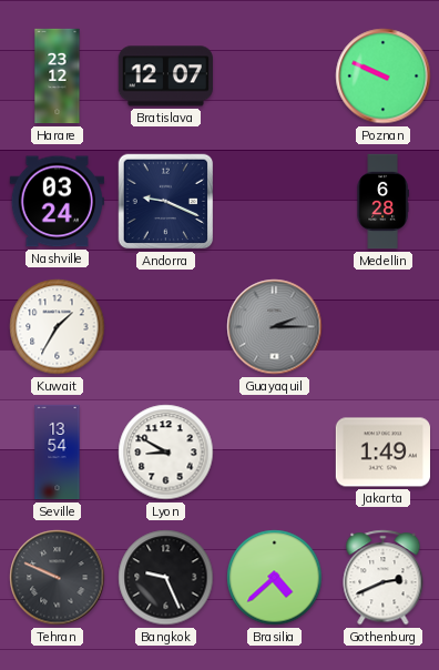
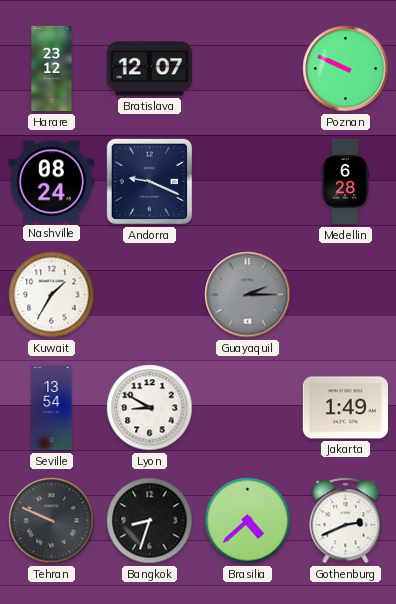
Nashville: 03:24 -> 08:24 (51, 182)
Bangkok: 9:26 -> 8:33 (150, 521)
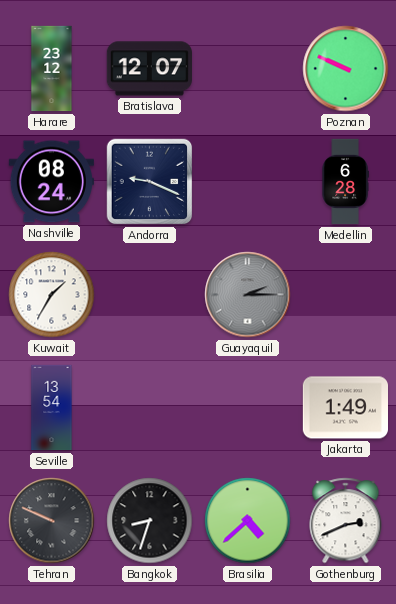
Lyon: 8:50 -> none (150, 408)
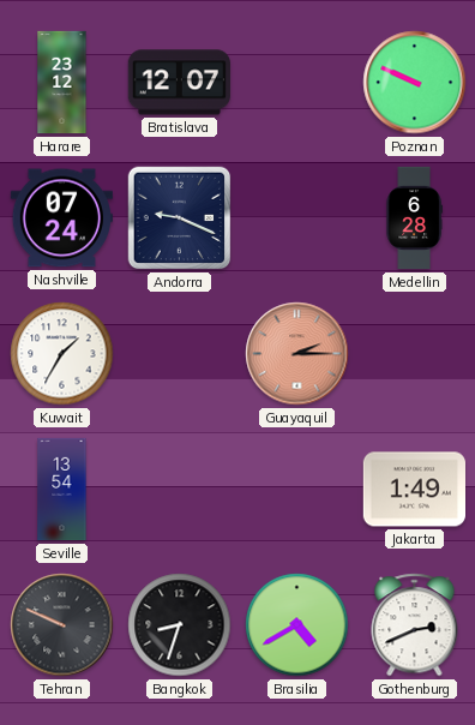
Nashville: 08:24 -> 07:24 (61, 218)
Guayaquil dial: grey -> salmon (297, 354)
Brasilia: 4:38 -> 4:40 (297, 625)
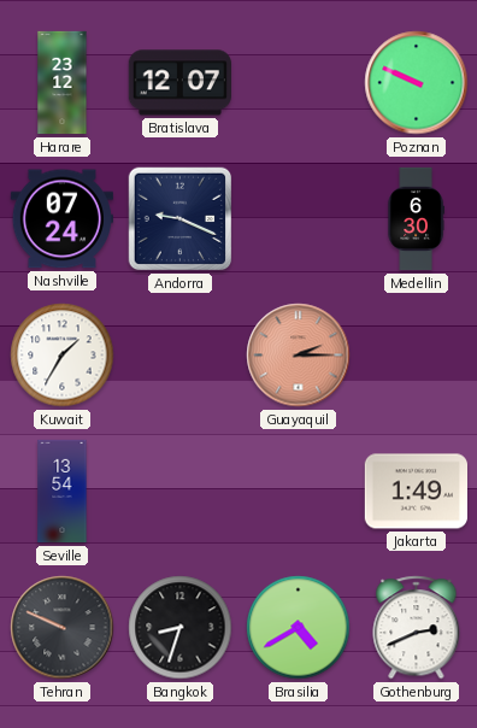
Medellin: 6:28 -> 6:30 (416, 219)
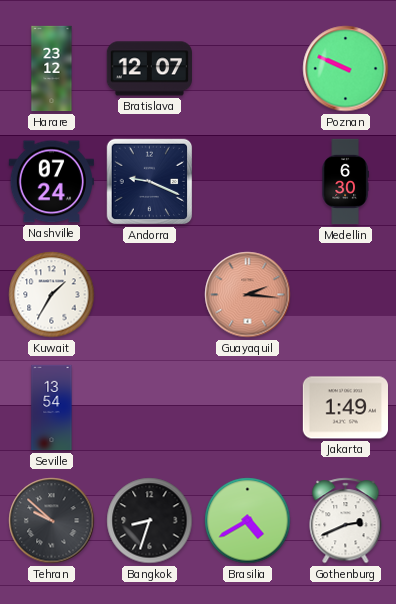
Guayaquil: 2:15 -> 2:16 (248, 295)
Tehran: 9:49 -> 9:52 (52, 521)
